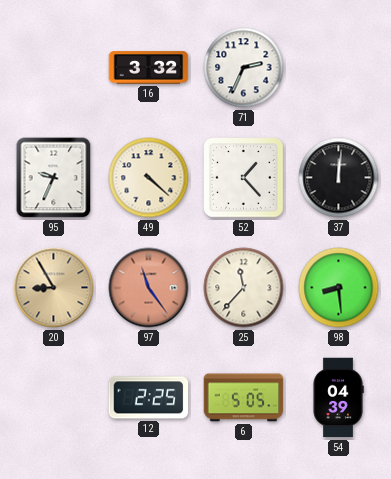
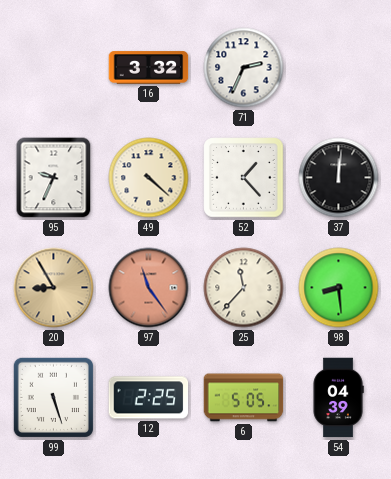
99: none -> 5:27 (53, 397)
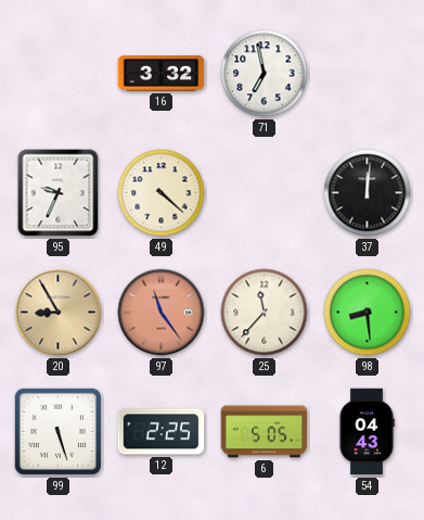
71: 2:34 -> 6:58 (265, 74)
52: 1:23 -> none (244, 178)
54: 04:39 -> 04:43 (367, 432)
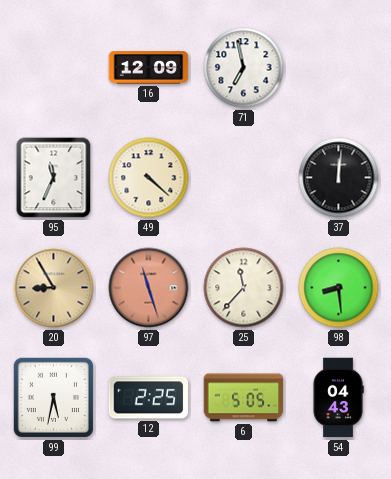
16: 3:32 -> 12:09 (149, 68)
95: 9:34 -> 11:34 (54, 178)
97: 11:24 -> 11:27 (149, 288)
99: 5:27 -> 5:32 (53, 397)
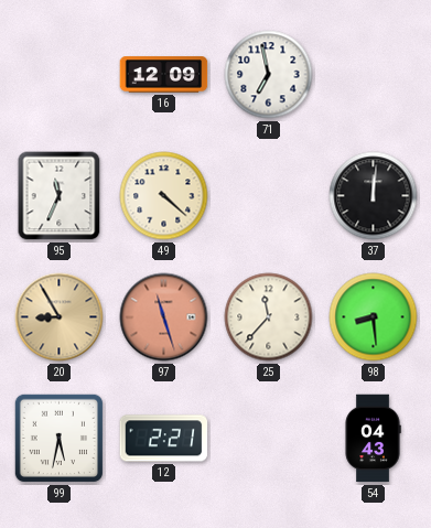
12: 2:25 -> 2:21 (164, 439)
6: 5:05 -> none (244, 398)
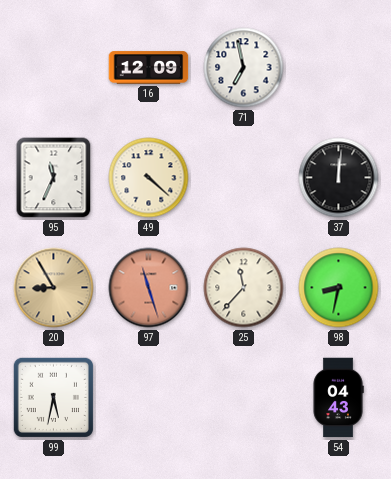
98: 8:29 -> 8:32 (339, 288)
12: 2:21 -> none (164, 439)
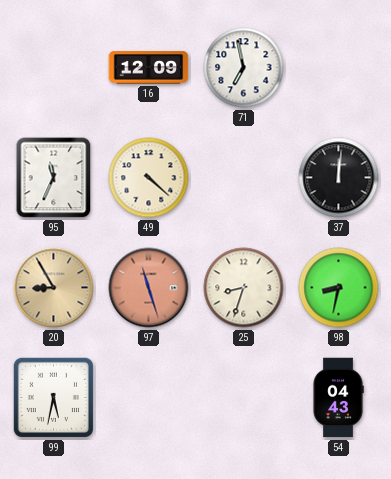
25: 11:37 -> 8:33 (244, 288)
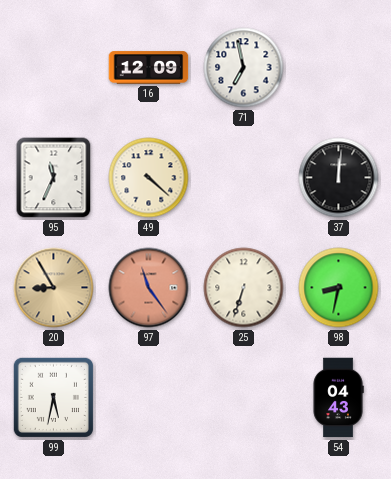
97: 11:27 -> 11:24 (149, 288)
25: 8:33 -> 6:33 (244, 288)
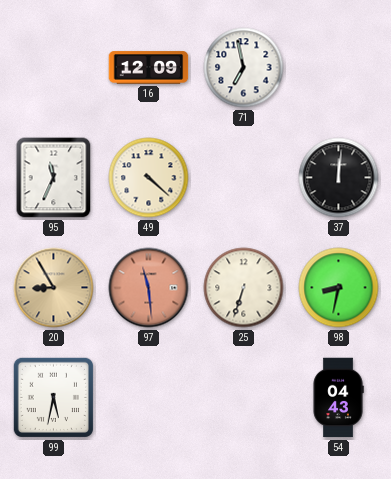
97: 11:24 -> 11:29 (149, 288)
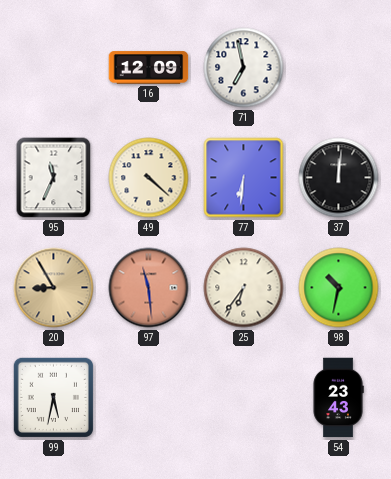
77: none -> 6:31 (244, 178)
25: 6:33 -> 6:36 (244, 288)
98: 8:32 -> 10:32 (339, 288)
54: 04:43 -> 23:43 (338, 398)
